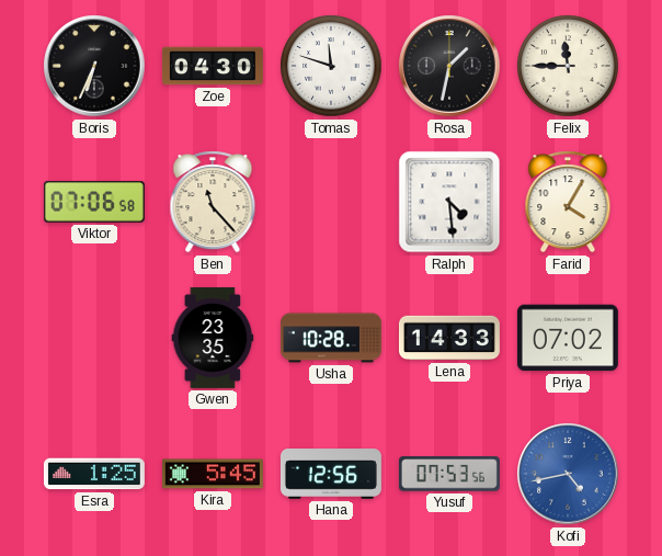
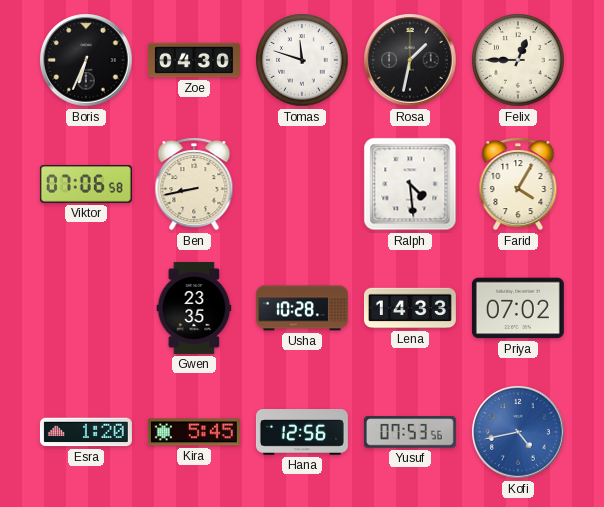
Felix: 11:45 -> 12:45 (518, 60)
Ben: 11:23 -> 8:43 (194, 184)
Esra: 1:25 -> 1:20 (86, 432)
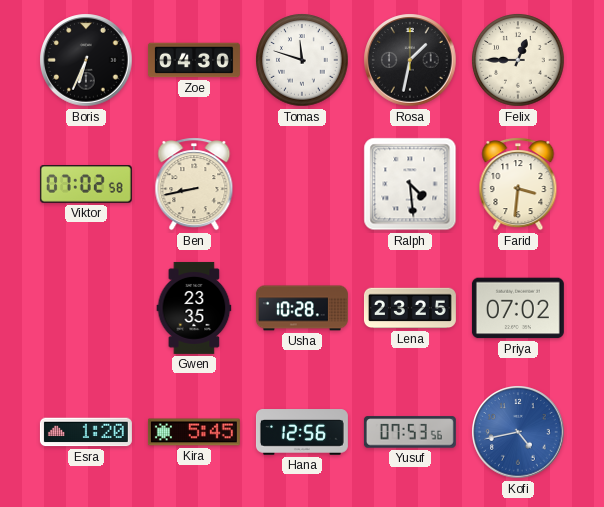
Viktor: 07:06 -> 07:02 (86, 185)
Farid: 4:05 -> 3:31 (518, 184)
Lena: 14:33 -> 23:25 (410, 308)
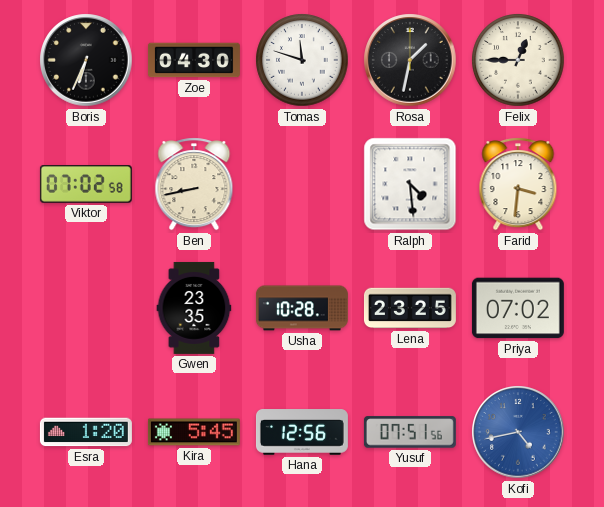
Yusuf: 07:53 -> 07:51 (410, 432)
